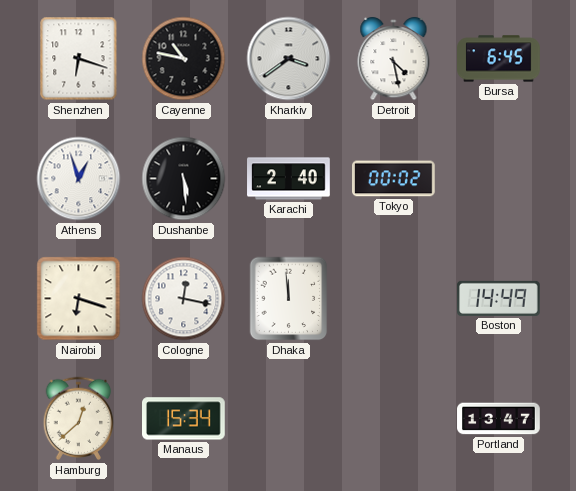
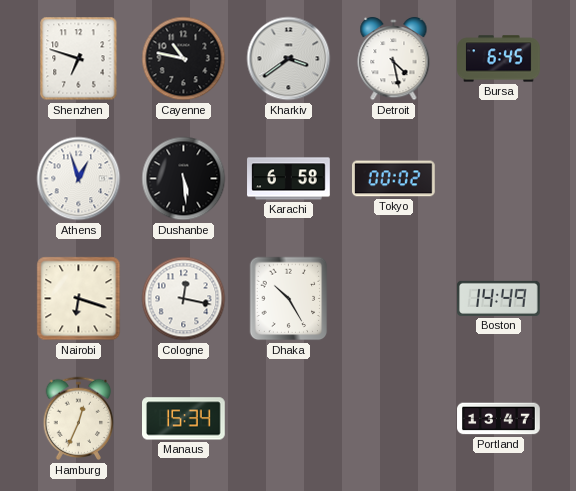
Shenzhen: 6:18 -> 6:48 (79, 59)
Karachi: 2:40 -> 6:58 (289, 179)
Dhaka: 11:59 -> 10:25 (289, 299)
Hamburg: 12:38 -> 12:34 (79, 419)
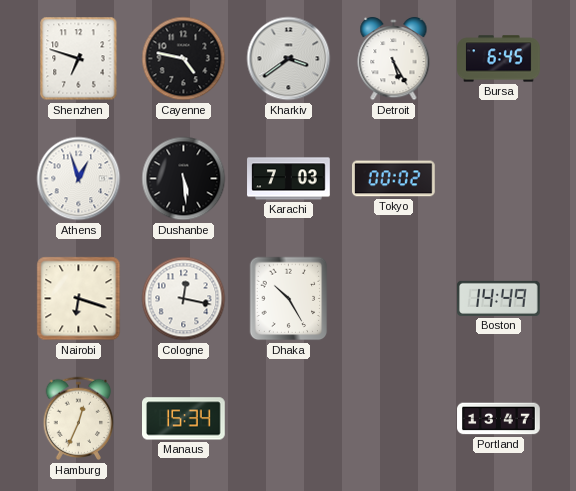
Cayenne: 10:47 -> 4:47 (184, 59)
Detroit: 4:28 -> 5:25 (394, 59)
Karachi: 6:58 -> 7:03 (289, 179)
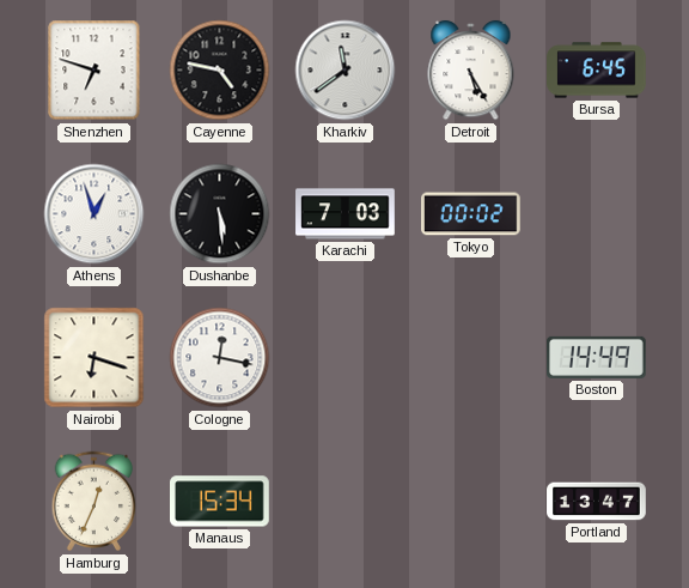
Kharkiv: 3:39 -> 11:39 (346, 71)
Dhaka: 10:25 -> none (289, 299)
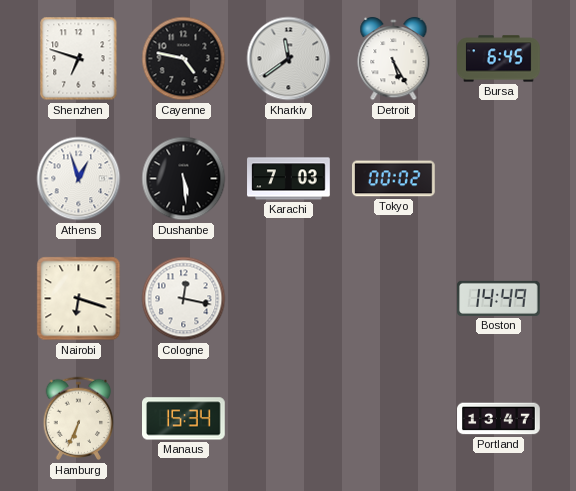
Hamburg: 12:34 -> 6:34 (79, 419)
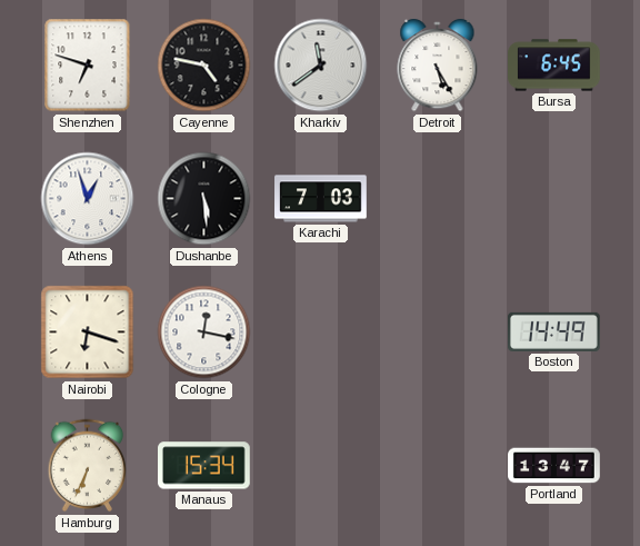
Tokyo: 00:02 -> none (394, 179)
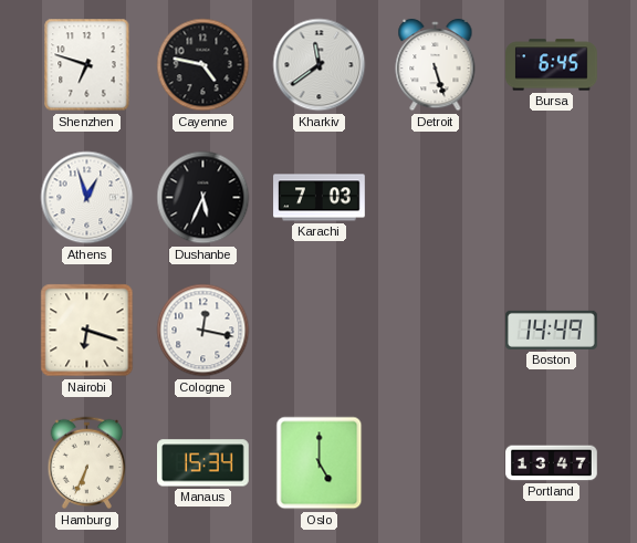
Detroit: 5:25 -> 5:27 (436, 65)
Dushanbe: 5:29 -> 5:34 (203, 198)
Oslo: none -> 5:00 (320, 463)
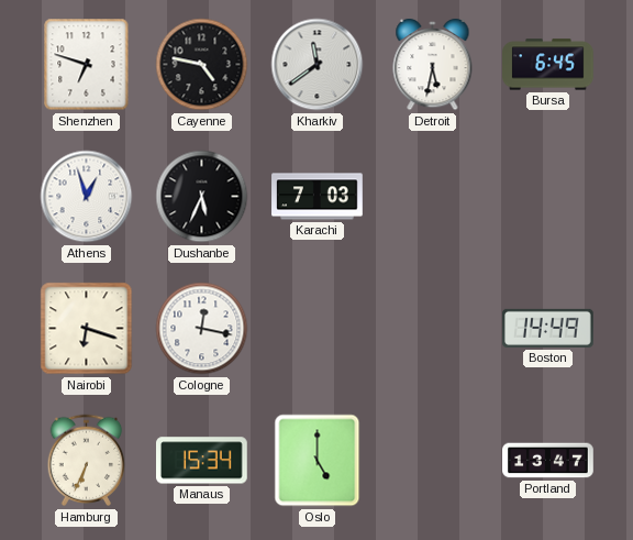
Detroit: 5:27 -> 5:32 (433, 65)
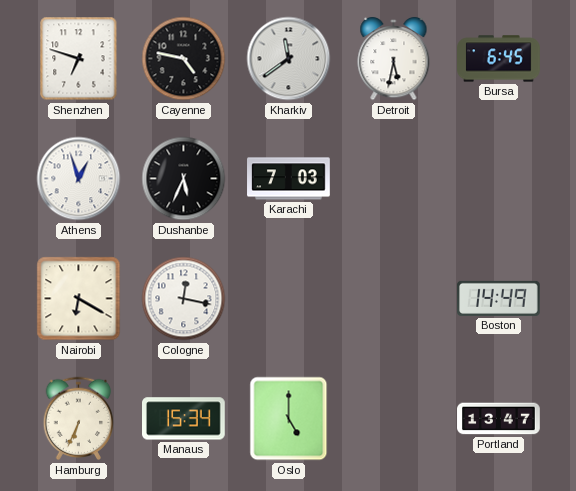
Nairobi: 6:18 -> 6:20 (79, 299)
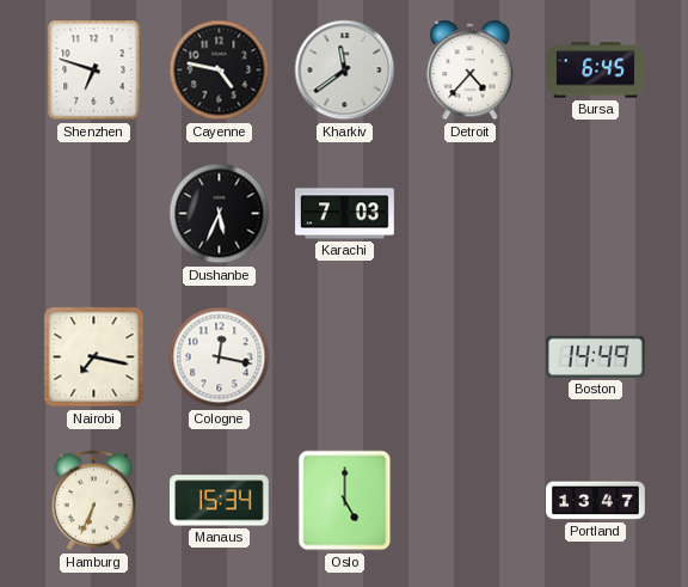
Detroit: 5:32 -> 4:37 (471, 71)
Athens: 12:57 -> none (79, 179)
Nairobi: 6:20 -> 7:17 (94, 357)
